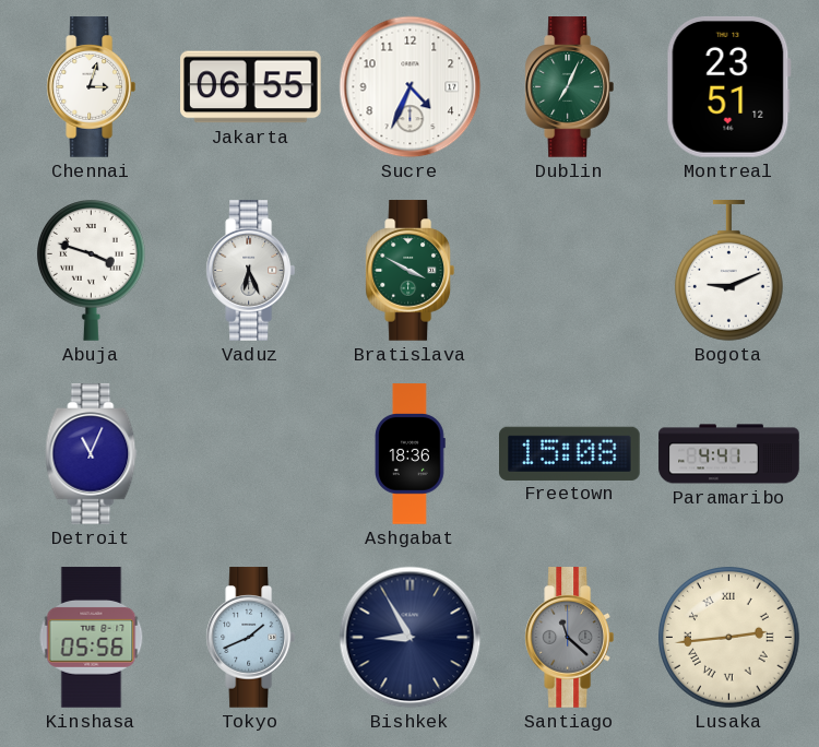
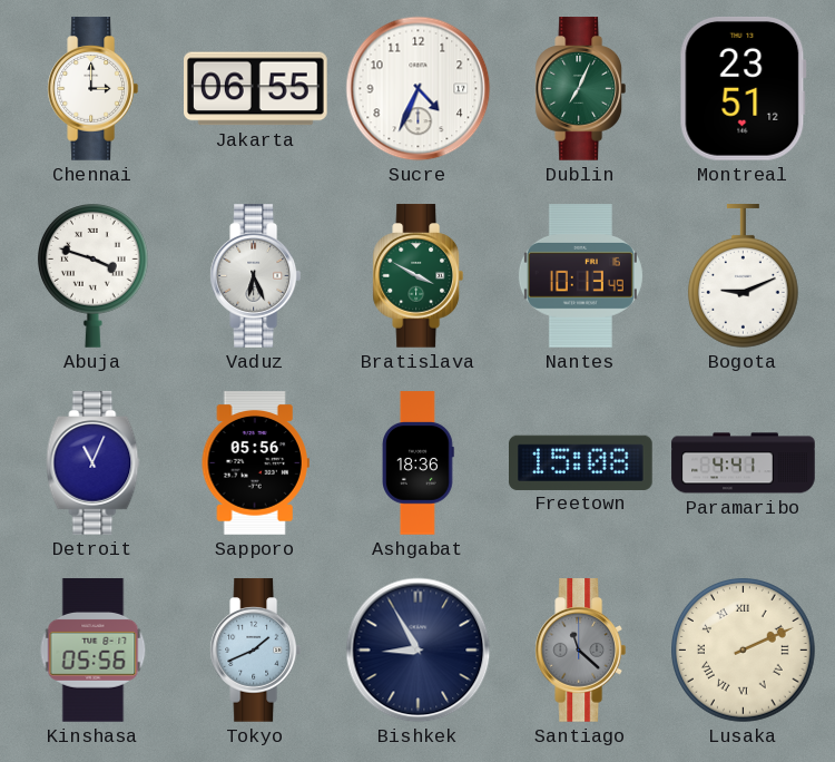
Chennai: 3:03 -> 3:00 (92, 89)
Nantes: none -> 10:13 (580, 276)
Sapporo: none -> 05:56 (255, 463)
Lusaka: 2:44 -> 2:11 (744, 651)
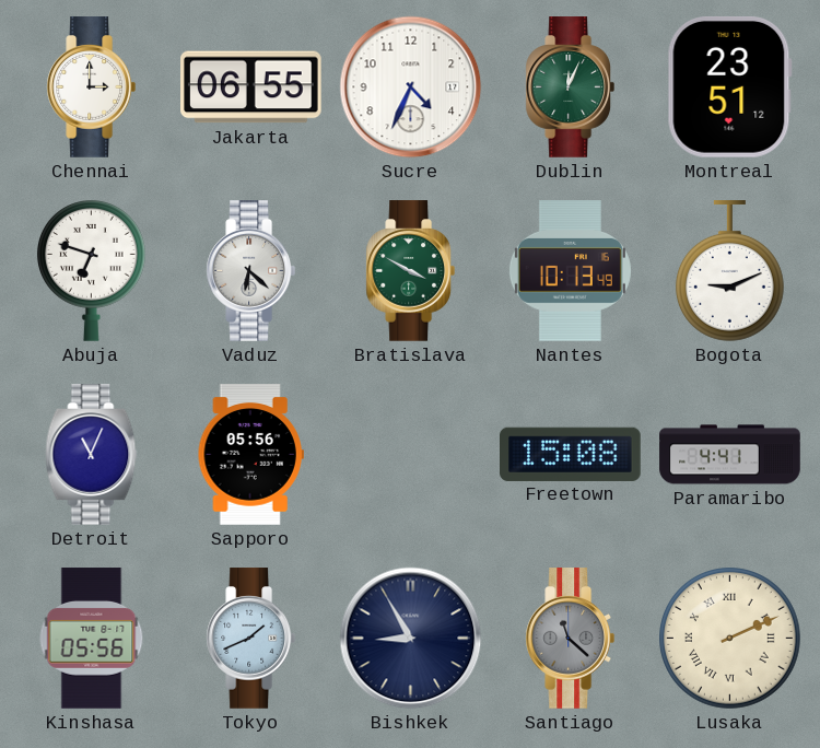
Dublin: 7:04 -> 12:04 (570, 87)
Abuja: 3:48 -> 6:48 (91, 271)
Vaduz: 6:26 -> 6:22 (250, 271)
Ashgabat: 18:36 -> none (419, 463)
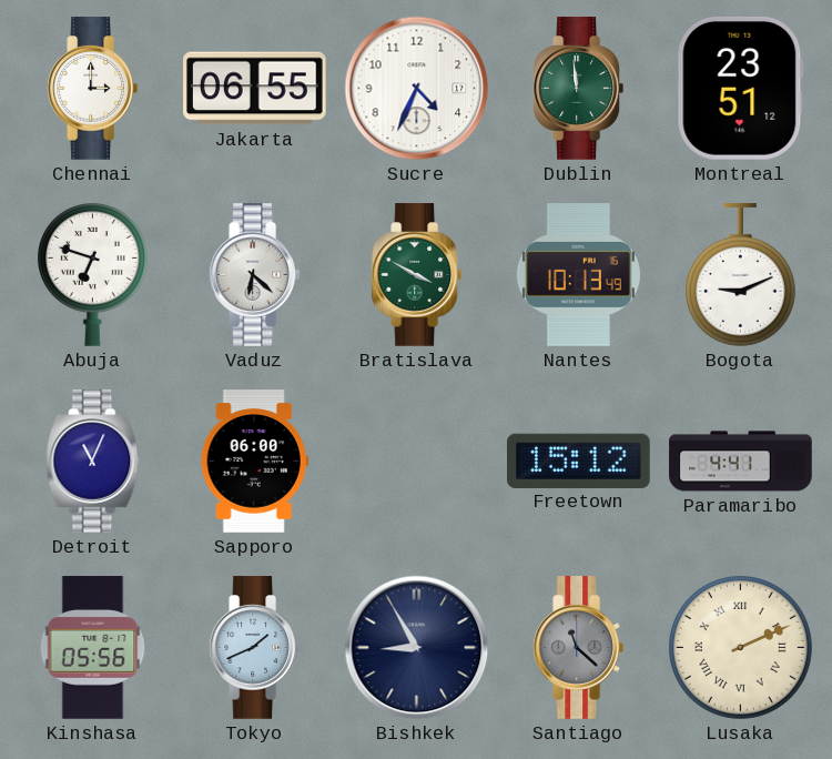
Dublin: 12:04 -> 11:59 (578, 89)
Sapporo: 05:56 -> 06:00 (254, 462)
Freetown: 15:08 -> 15:12 (579, 461)
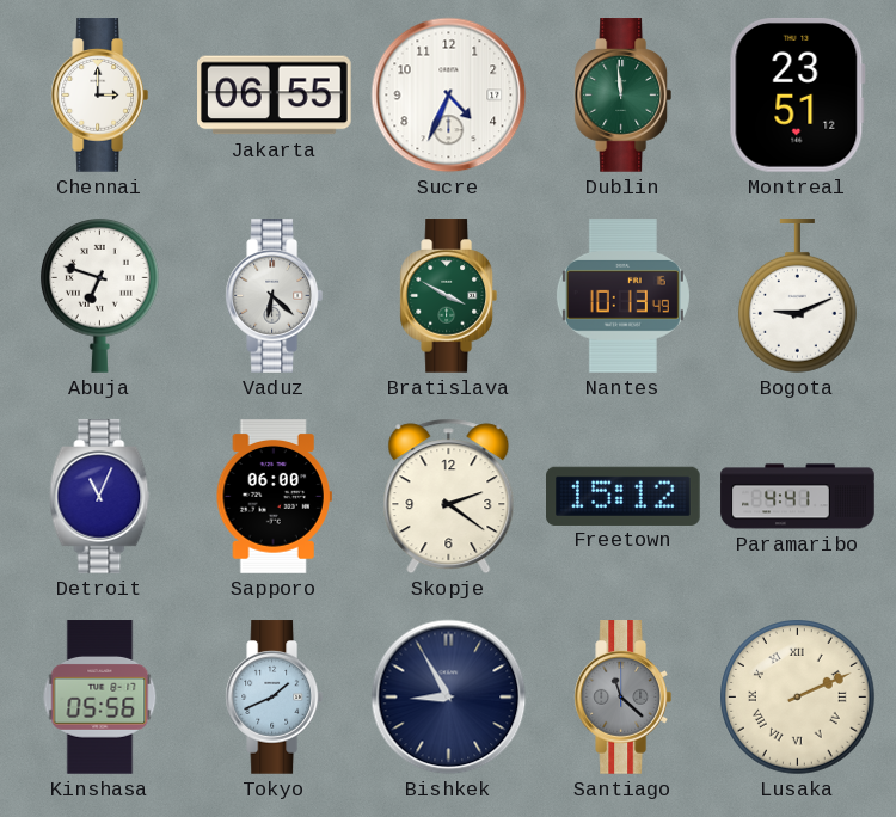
Skopje: none -> 2:21 (449, 497)
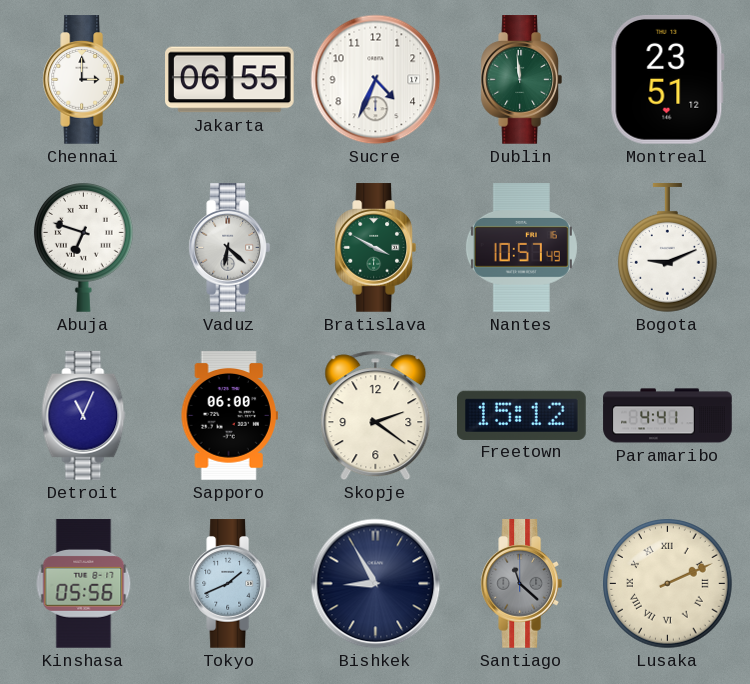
Nantes: 10:13 -> 10:57 (521, 248)
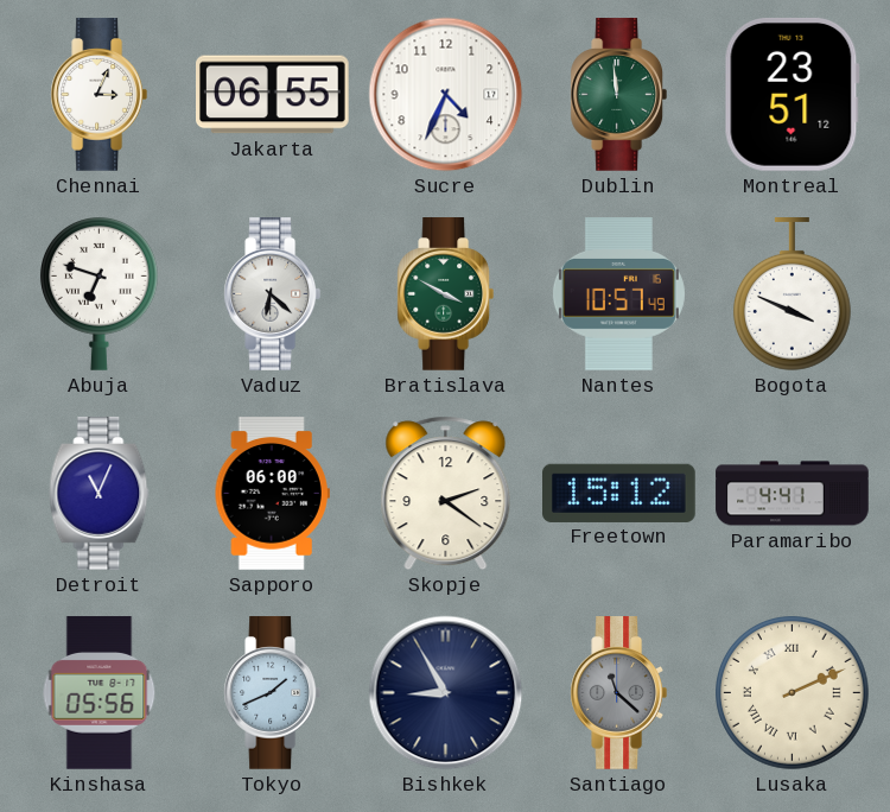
Chennai: 3:00 -> 3:04 (98, 95)
Bogota: 9:11 -> 3:49 (792, 294)
